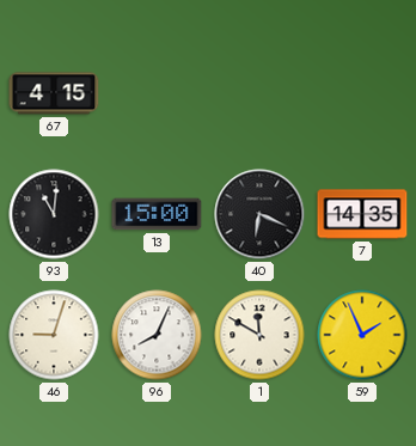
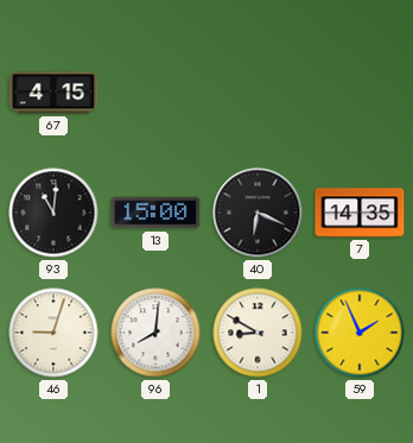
96: 8:04 -> 8:01 (155, 333)
1: 11:50 -> 8:50 (258, 333)
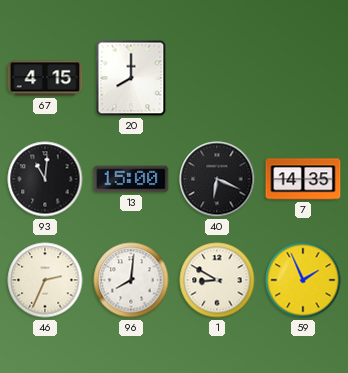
20: none -> 8:00 (131, 78)
46: 9:03 -> 2:34 (45, 280)
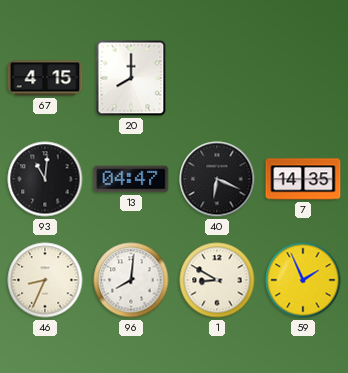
13: 15:00 -> 04:47 (131, 179)
46: 2:34 -> 8:34 (45, 280)
